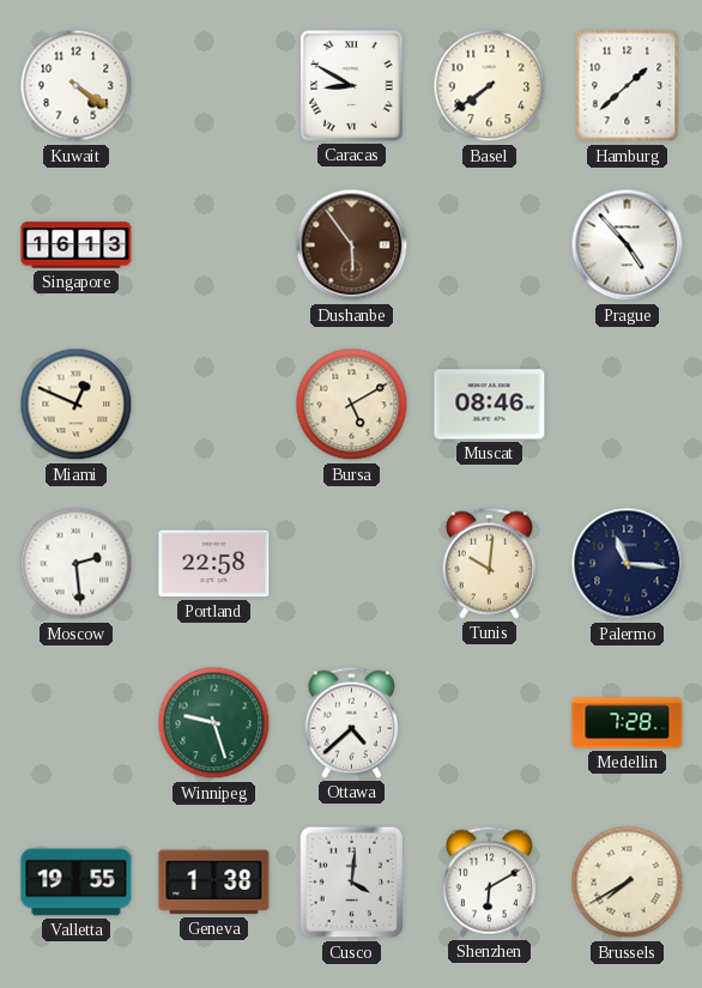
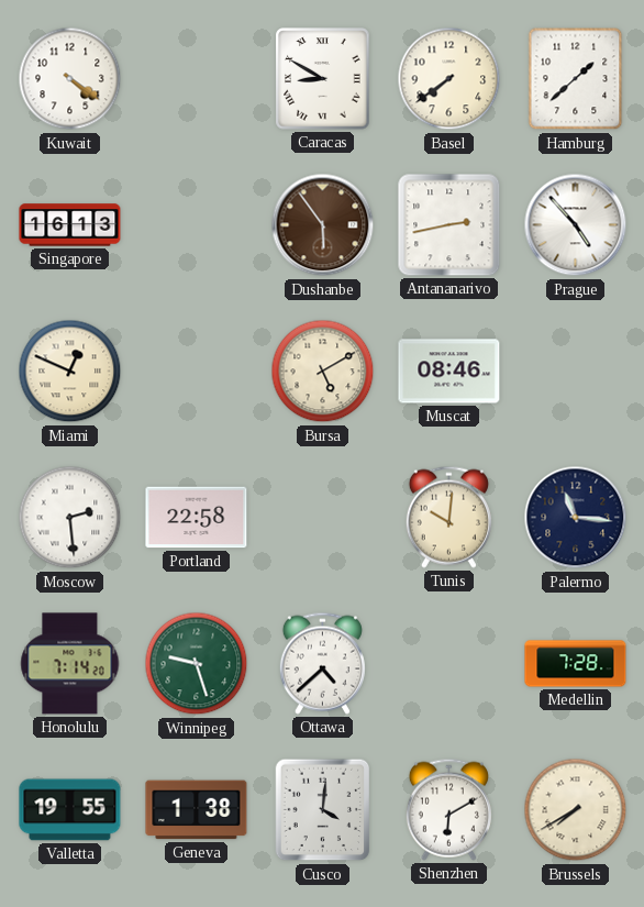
Antananarivo: none -> 2:43 (449, 225)
Honolulu: none -> 7:14 (70, 664)
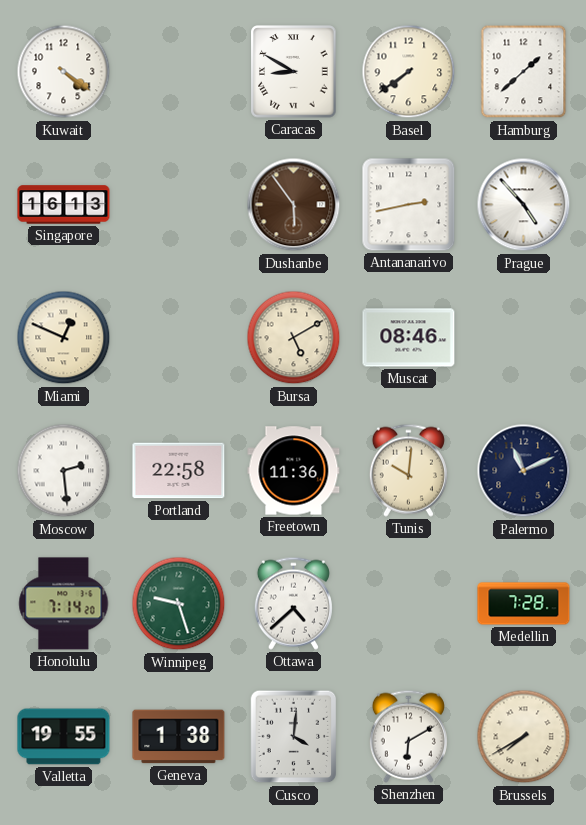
Freetown: none -> 11:36 (294, 471)
Palermo: 11:16 -> 11:11 (524, 471)
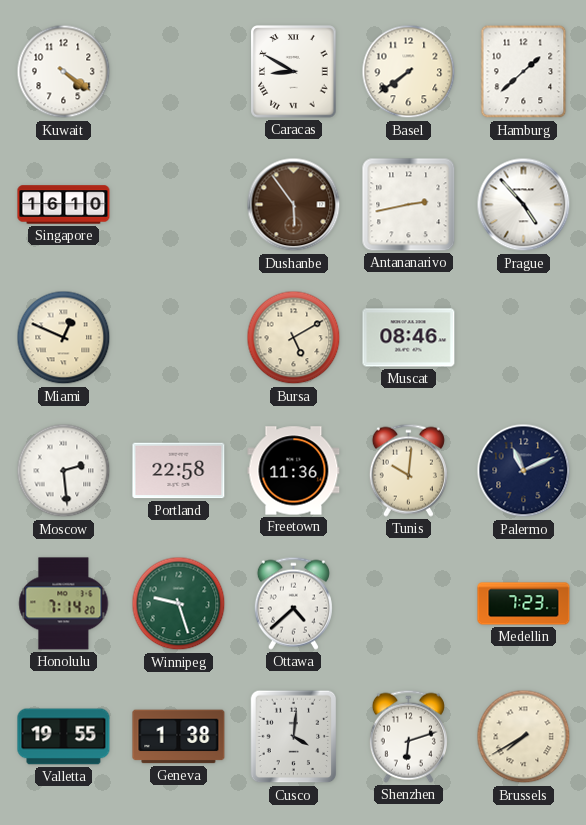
Singapore: 16:13 -> 16:10 (64, 205)
Medellin: 7:28 -> 7:23 (524, 604)
Shenzhen: 6:10 -> 6:12 (408, 736)
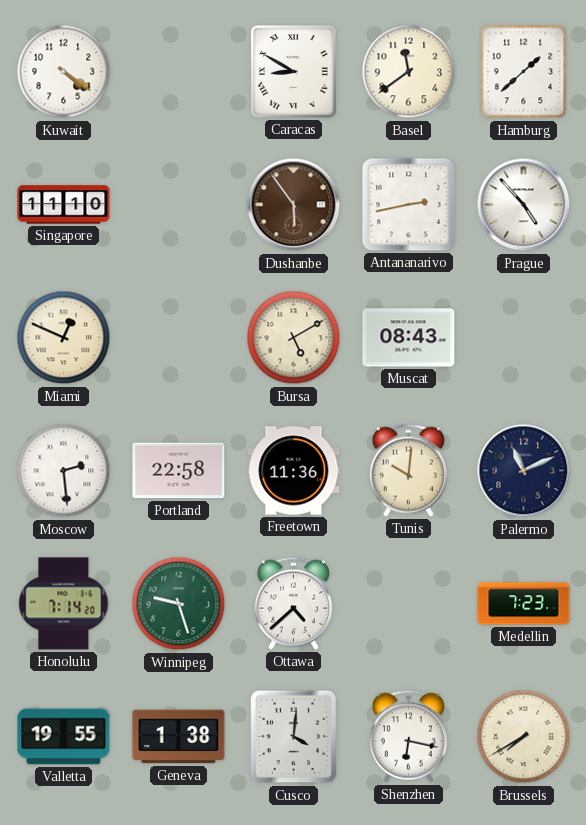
Basel: 7:39 -> 11:39 (409, 72)
Singapore: 16:10 -> 11:10 (64, 205)
Muscat: 08:46 -> 08:43 (409, 338)
Shenzhen: 6:12 -> 6:17 (408, 736)
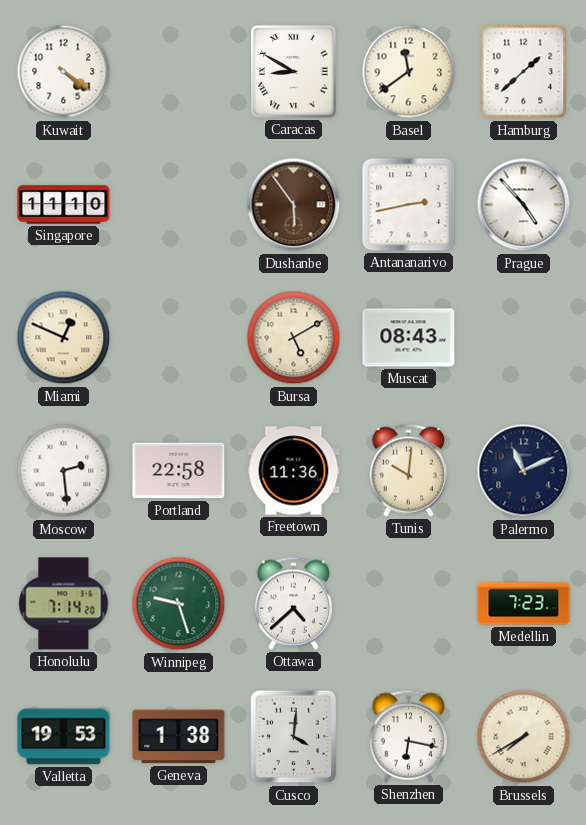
Valletta: 19:55 -> 19:53 (64, 737)
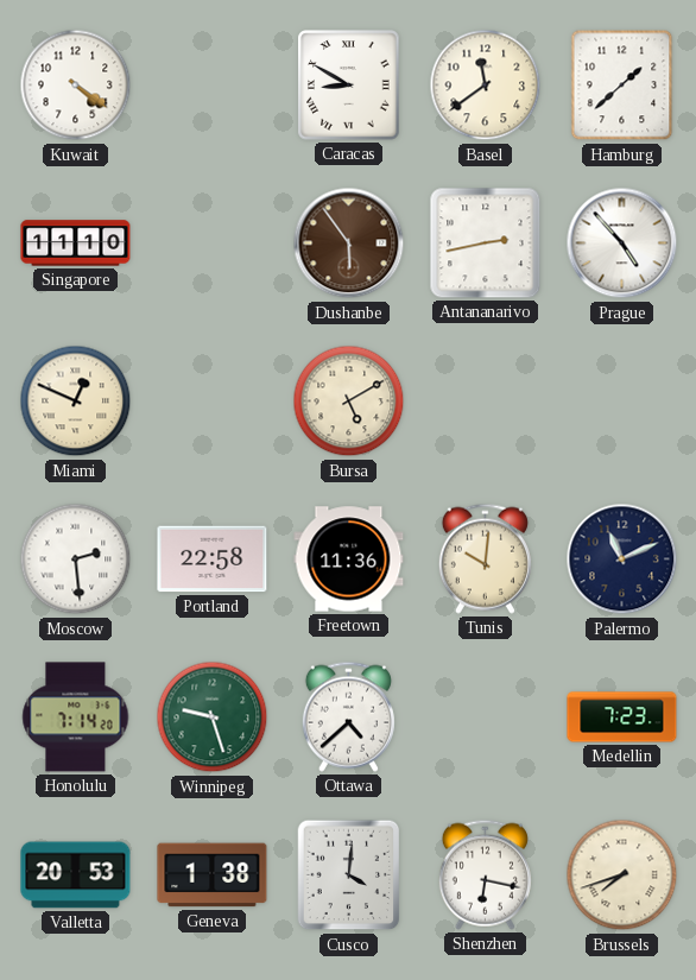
Muscat: 08:43 -> none (409, 338)
Valletta: 19:53 -> 20:53 (76, 875)
Brussels: 7:40 -> 7:42 (622, 875)
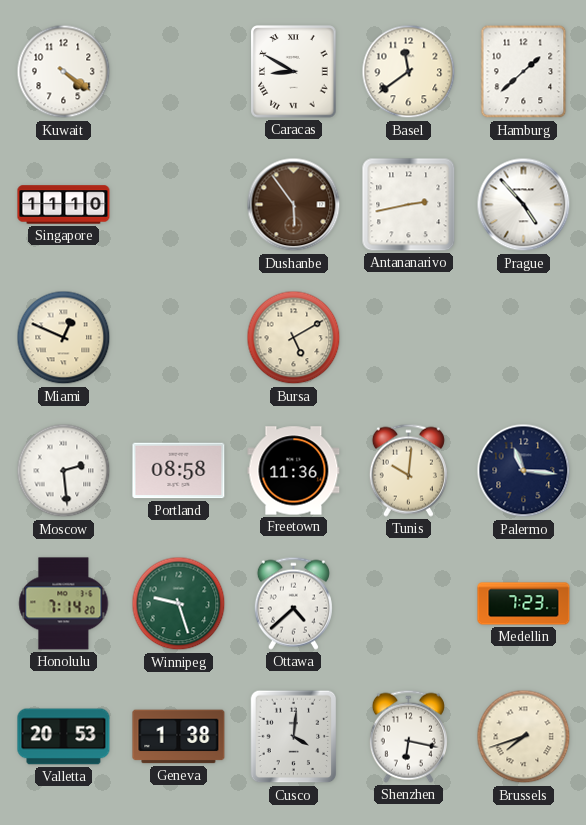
Portland: 22:58 -> 08:58 (179, 471)
Palermo: 11:11 -> 11:16 (524, 471)
